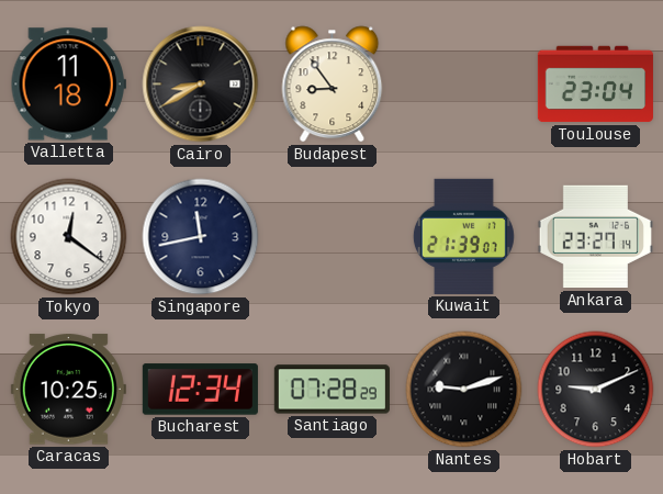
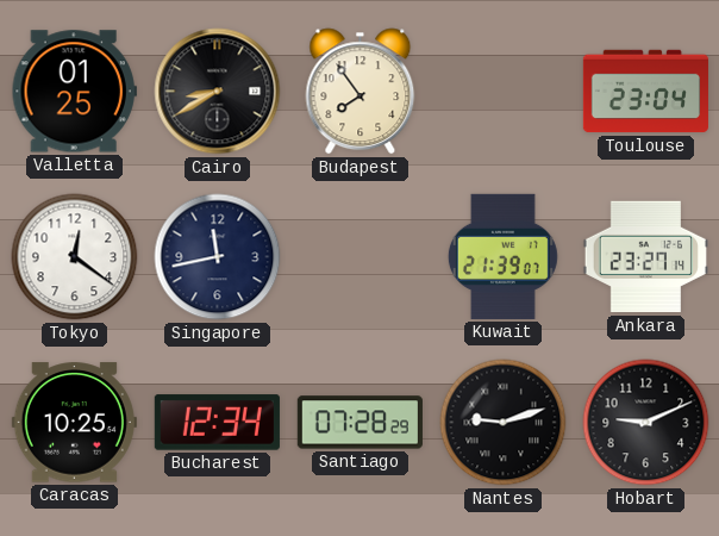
Valletta: 11:18 -> 01:25 (74, 92)
Budapest: 8:54 -> 7:54 (361, 92)
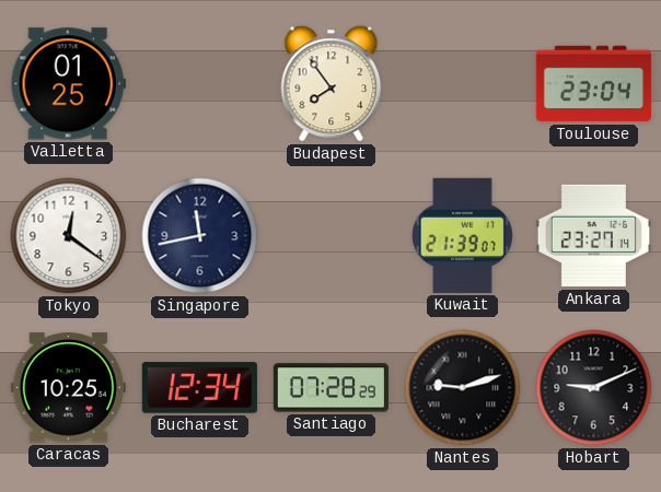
Cairo: 8:40 -> none (218, 92)
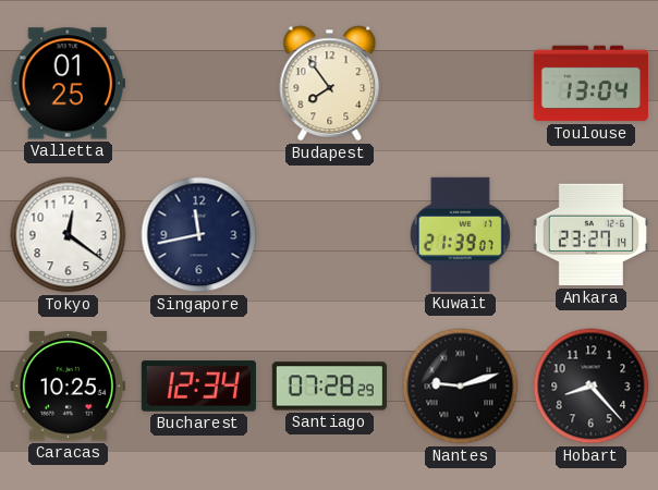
Toulouse: 23:04 -> 13:04 (590, 84)
Hobart: 9:11 -> 8:23 (592, 387)
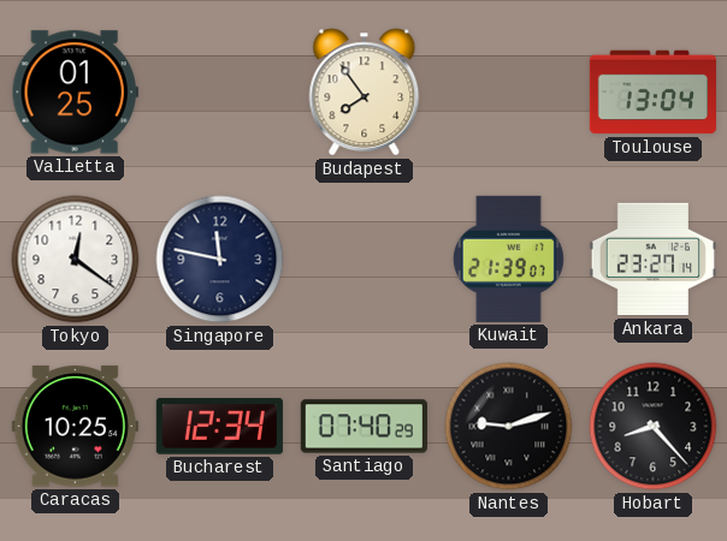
Singapore: 11:43 -> 11:47 (220, 260)
Santiago: 07:28 -> 07:40 (363, 427)
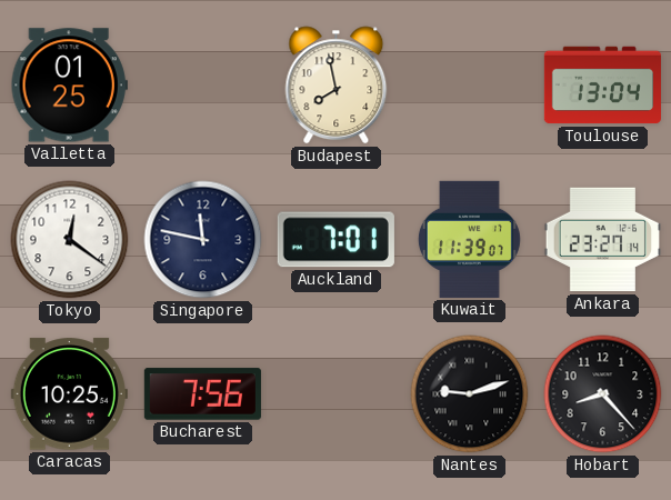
Budapest: 7:54 -> 7:58 (337, 86)
Auckland: none -> 7:01 (335, 240)
Kuwait: 21:39 -> 11:39 (469, 239)
Bucharest: 12:34 -> 7:56 (202, 394)
Santiago: 07:40 -> none (363, 427)
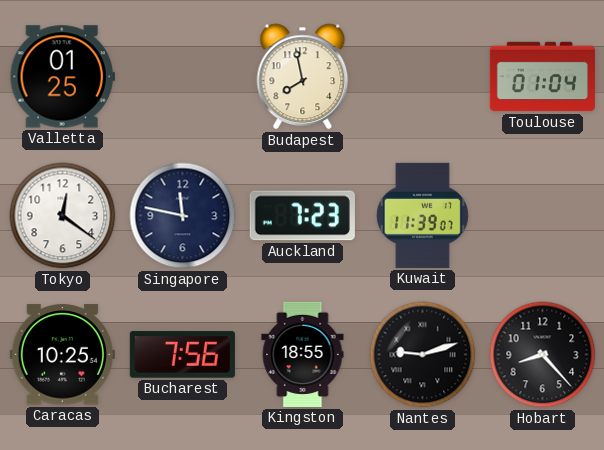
Toulouse: 13:04 -> 01:04 (542, 77)
Auckland: 7:01 -> 7:23 (302, 216)
Ankara: 23:27 -> none (602, 240)
Kingston: none -> 18:55 (303, 354)
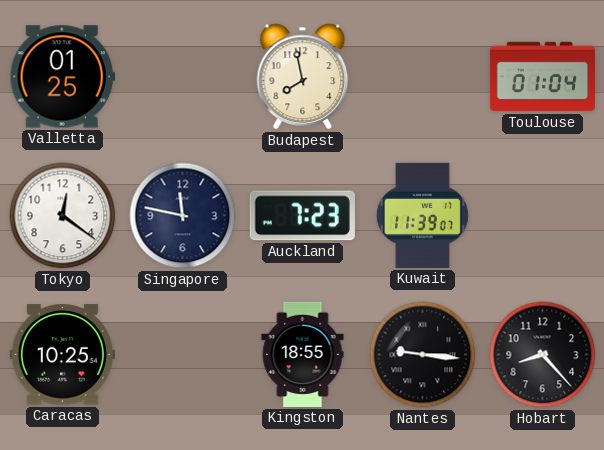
Bucharest: 7:56 -> none (182, 355)
Nantes: 9:12 -> 9:16 (423, 355)
